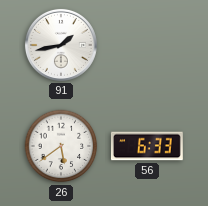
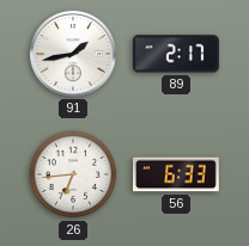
89: none -> 2:17 (176, 54)
26: 5:39 -> 6:44 (73, 174)
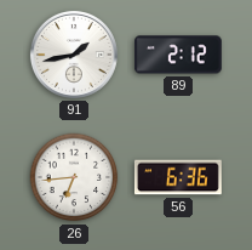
89: 2:17 -> 2:12 (178, 55)
56: 6:33 -> 6:36 (178, 177)
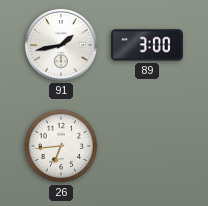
89: 2:12 -> 3:00 (147, 45)
56: 6:36 -> none (178, 177)
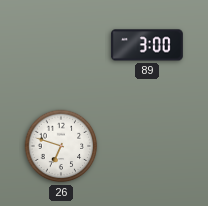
91: 1:43 -> none (61, 45)
26: 6:44 -> 6:48 (61, 146)
